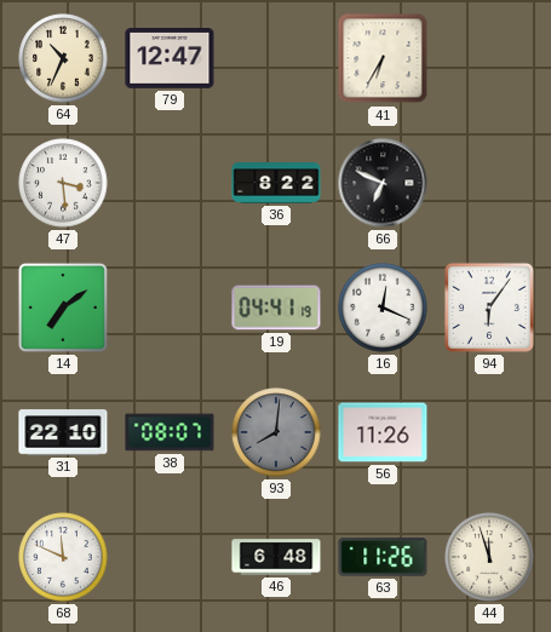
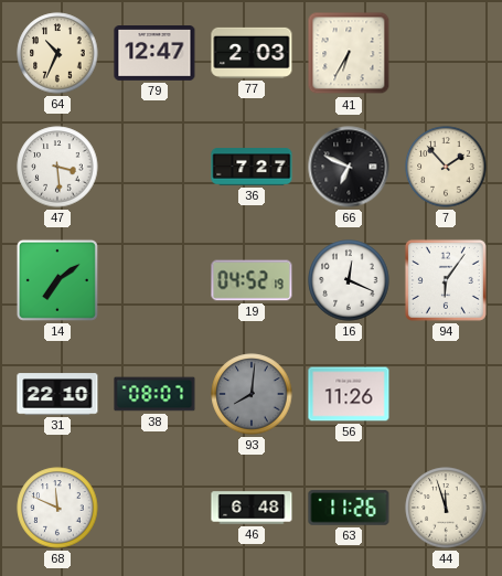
77: none -> 2:03 (252, 53)
36: 8:22 -> 7:27 (252, 167)
7: none -> 1:53 (446, 167)
19: 04:41 -> 04:52 (252, 280)
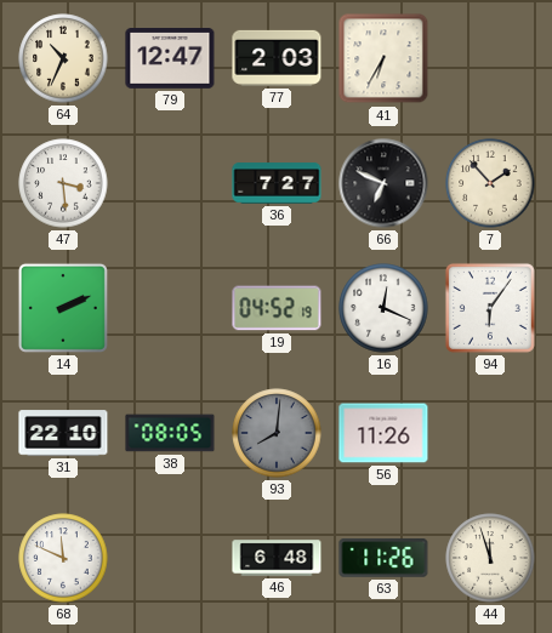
14: 7:09 -> 2:11 (63, 308)
38: 08:07 -> 08:05 (170, 433)
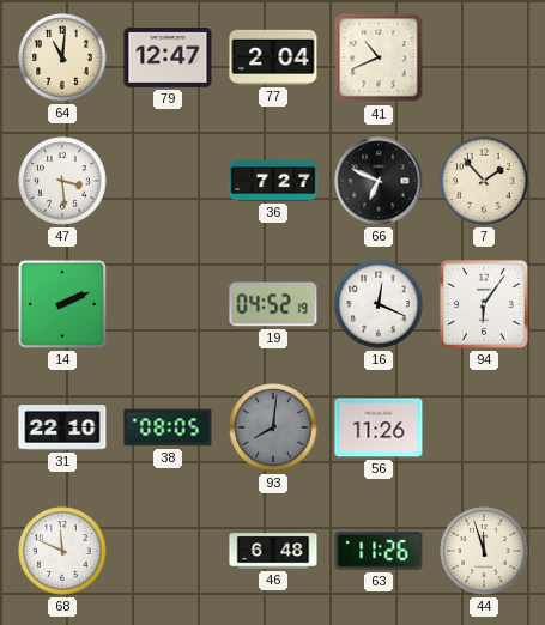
64: 10:34 -> 11:01 (62, 57)
77: 2:03 -> 2:04 (273, 57)
41: 6:35 -> 10:41 (379, 57)
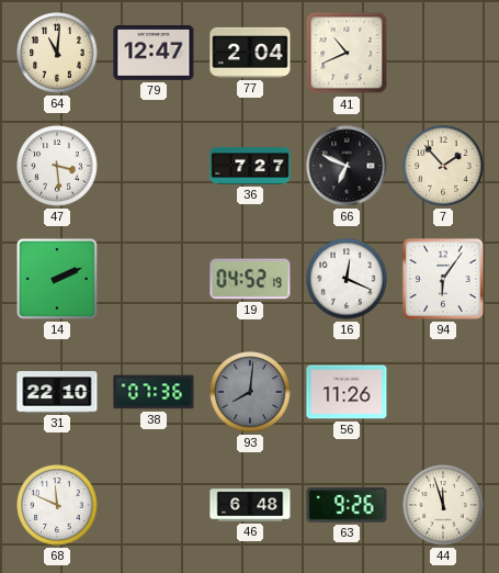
38: 08:05 -> 07:36 (154, 392)
63: 11:26 -> 9:26 (347, 505)
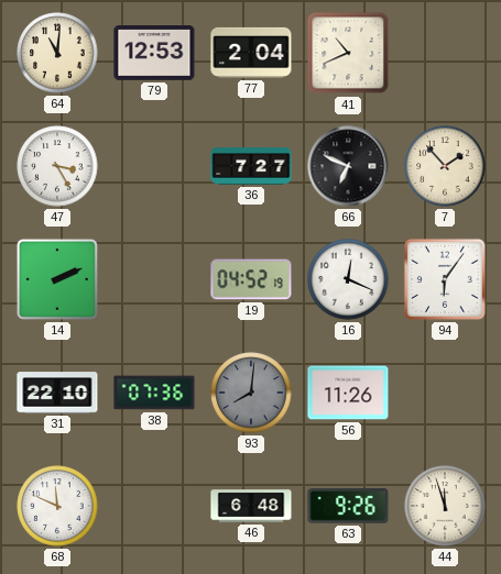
79: 12:47 -> 12:53 (154, 54)
47: 3:29 -> 3:25 (57, 166)
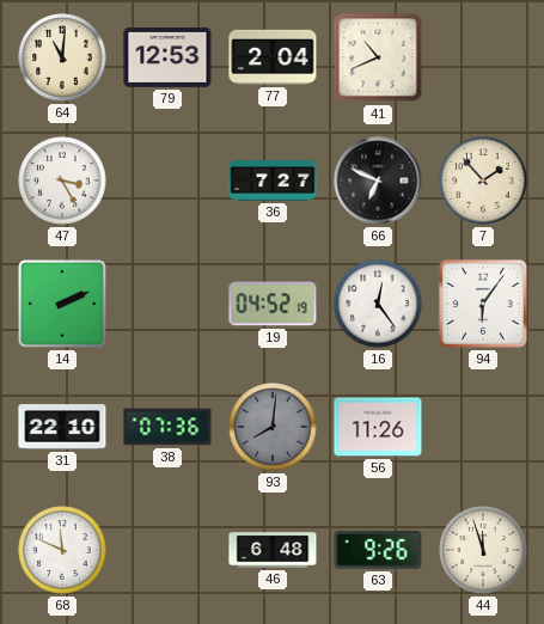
16: 12:19 -> 12:24 (378, 304)
